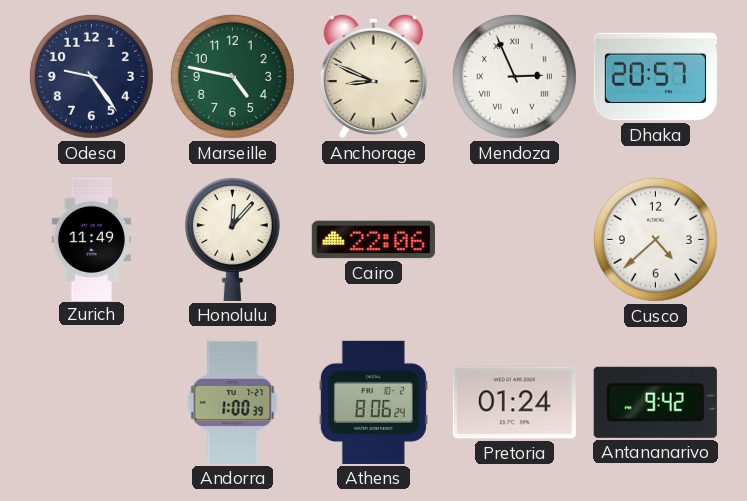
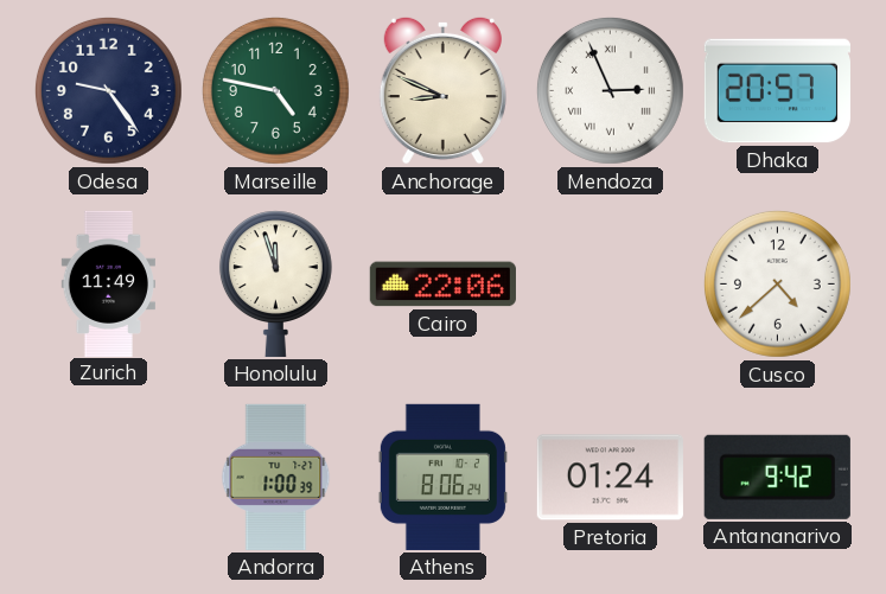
Honolulu: 12:07 -> 11:57 (275, 283)
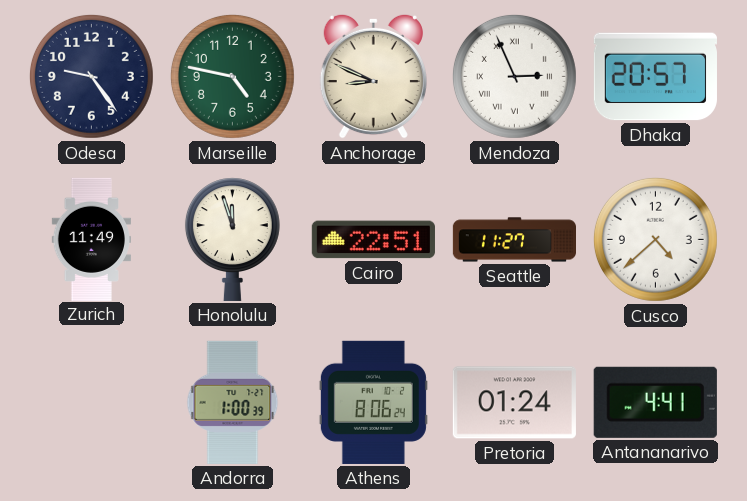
Cairo: 22:06 -> 22:51 (373, 240)
Seattle: none -> 11:27 (514, 240)
Antananarivo: 9:42 -> 4:41 (655, 402)
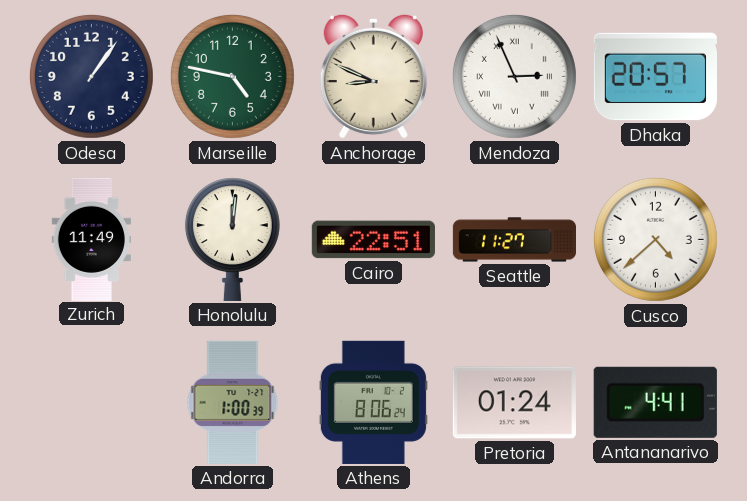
Odesa: 9:24 -> 1:06 (91, 76)
Honolulu: 11:57 -> 12:01 (232, 239)
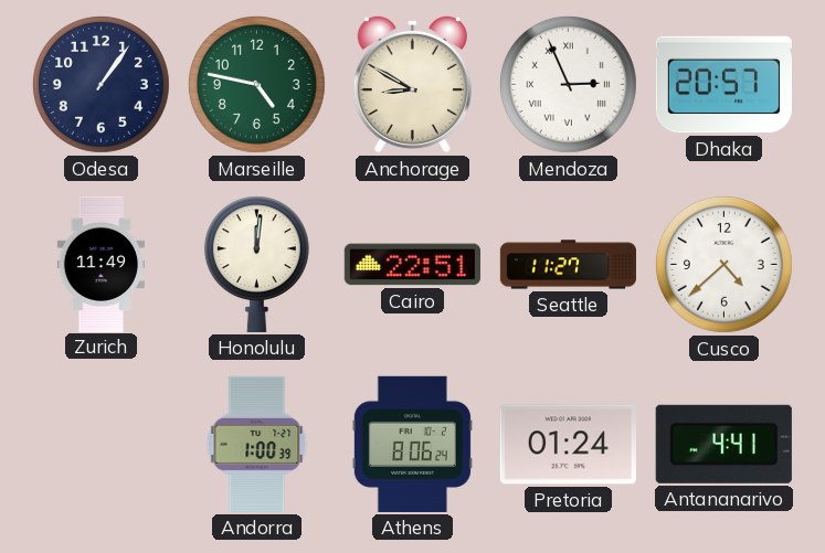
Anchorage: 8:49 -> 8:50 (412, 84)
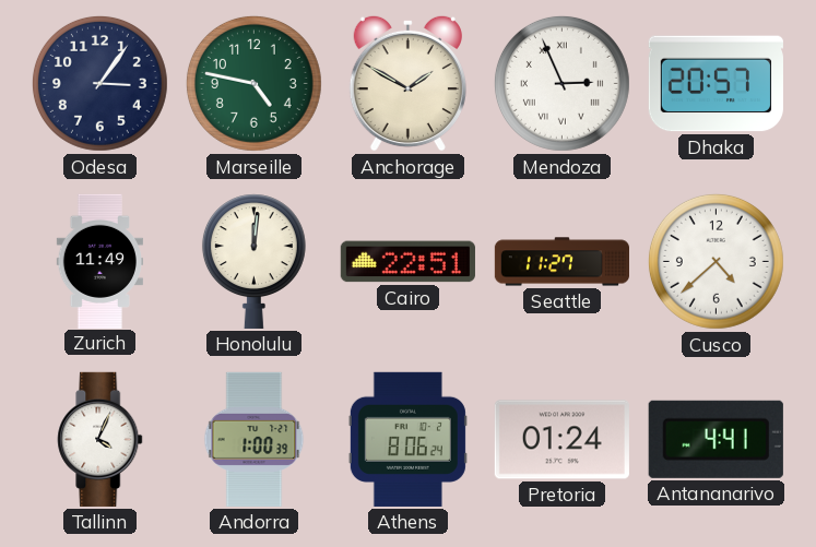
Odesa: 1:06 -> 3:06 (99, 83)
Anchorage: 8:50 -> 1:50 (407, 83)
Tallinn: none -> 4:04 (100, 439)
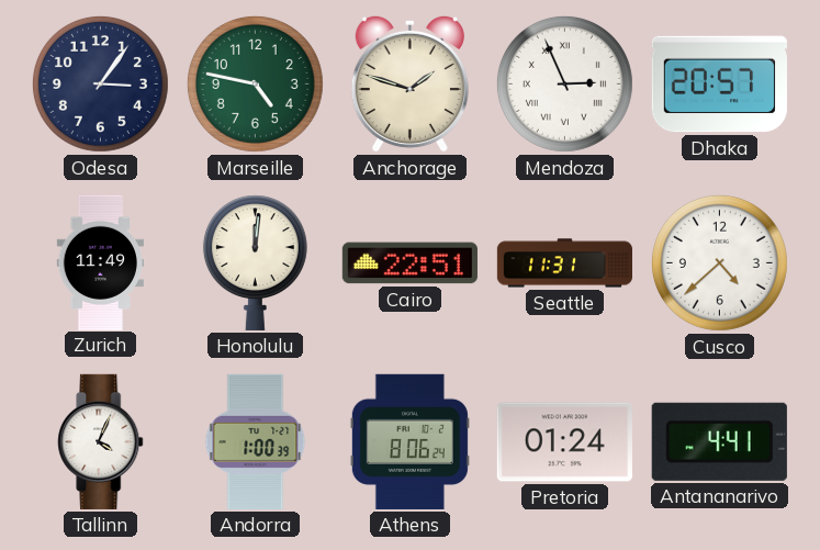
Anchorage: 1:50 -> 1:48 (409, 83)
Seattle: 11:27 -> 11:31 (564, 263)
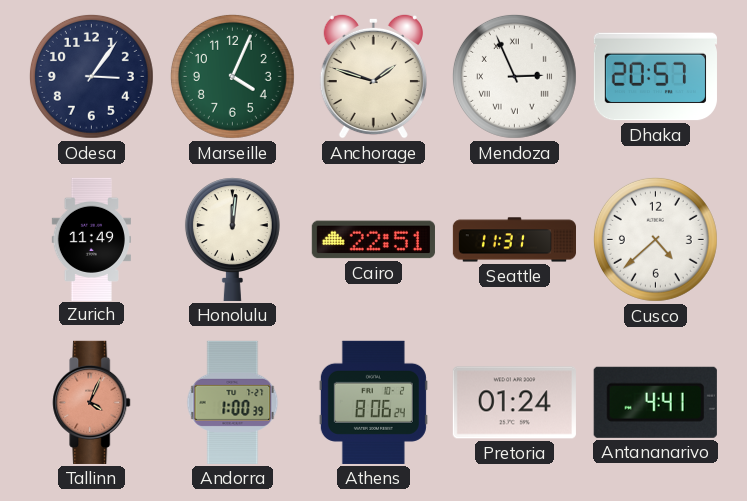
Marseille: 4:47 -> 4:04 (232, 76)
Tallinn dial: white -> salmon (92, 402)
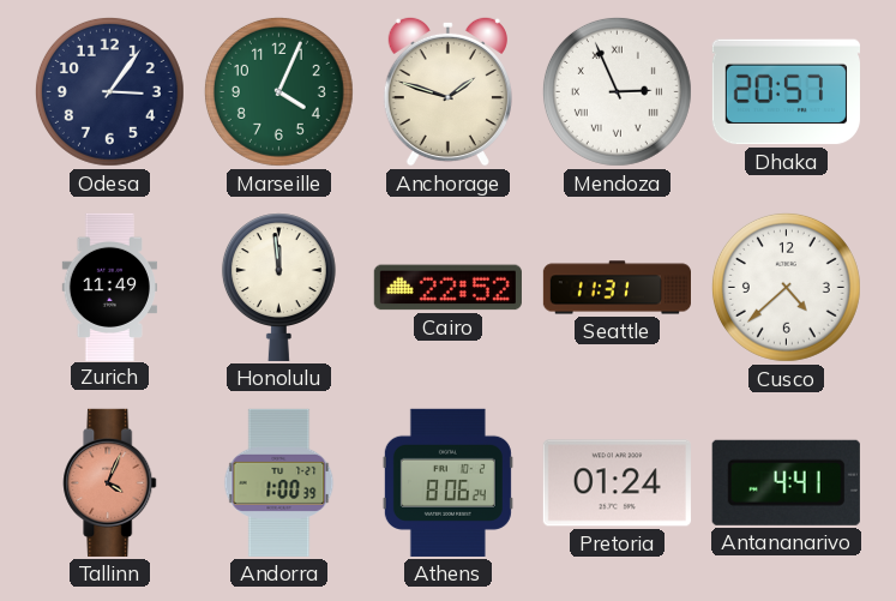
Honolulu: 12:01 -> 11:59 (278, 287)
Cairo: 22:51 -> 22:52 (447, 288)
